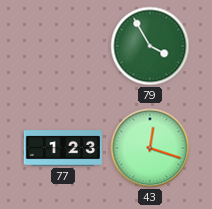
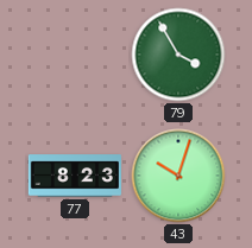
77: 1:23 -> 8:23 (75, 176)
43: 12:18 -> 10:03 (178, 176)
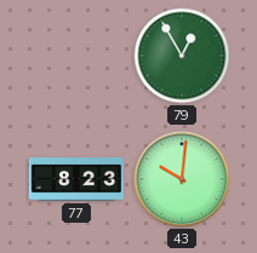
79: 3:55 -> 12:55 (182, 56)
43: 10:03 -> 10:01 (182, 179)
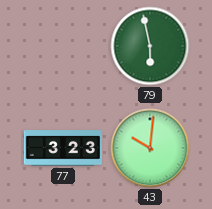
79: 12:55 -> 5:58 (150, 46)
77: 8:23 -> 3:23 (63, 148)
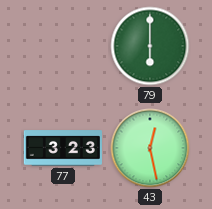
79: 5:58 -> 6:00 (150, 46)
43: 10:01 -> 12:28 (150, 148)
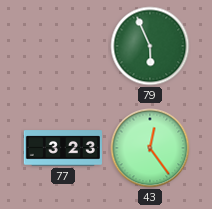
79: 6:00 -> 5:56 (150, 46)
43: 12:28 -> 12:24 (150, 148)
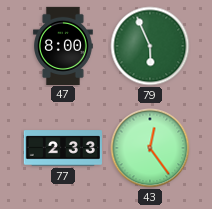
47: none -> 8:00 (64, 45)
77: 3:23 -> 2:33 (63, 148)
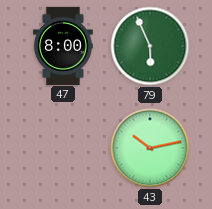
77: 2:33 -> none (63, 148)
43: 12:24 -> 10:13 (150, 148)
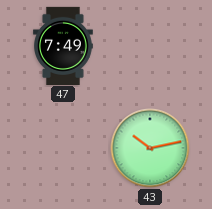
47: 8:00 -> 7:49 (64, 45)
79: 5:56 -> none (150, 46)
